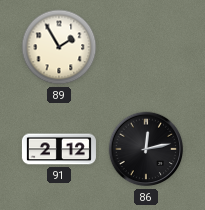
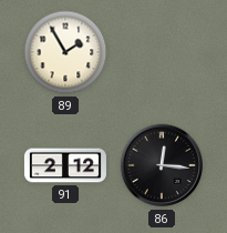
86: 12:13 -> 12:16 (162, 165)
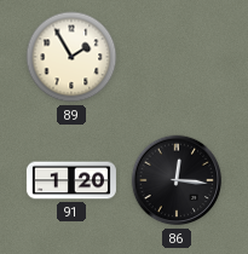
91: 2:12 -> 1:20 (71, 180)
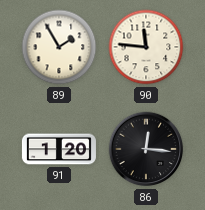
90: none -> 11:46 (146, 47)
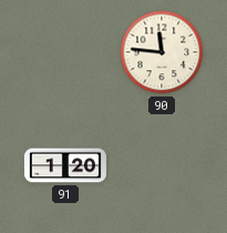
89: 1:55 -> none (59, 47)
86: 12:16 -> none (146, 149)
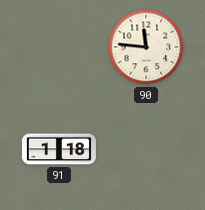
91: 1:20 -> 1:18 (59, 149)
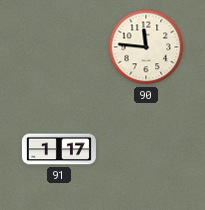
91: 1:18 -> 1:17 (59, 149)
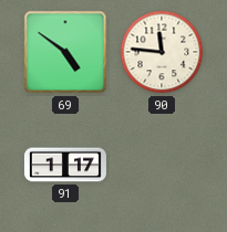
69: none -> 4:51 (65, 52)
